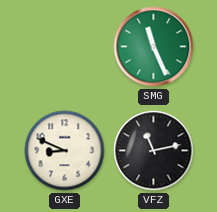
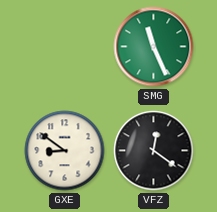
GXE: 8:49 -> 8:51 (65, 151)
VFZ: 11:13 -> 12:21 (154, 151)
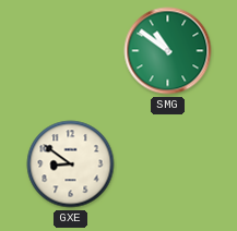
SMG: 11:26 -> 10:51 (168, 51)
VFZ: 12:21 -> none (154, 151)
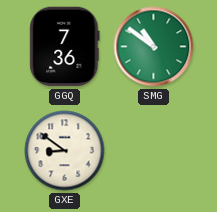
GGQ: none -> 7:36 (65, 47)
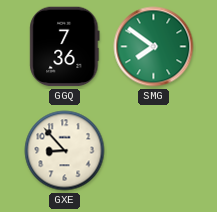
SMG: 10:51 -> 7:51 (154, 47)
GXE: 8:51 -> 8:53 (65, 151)
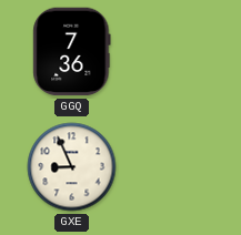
SMG: 7:51 -> none (154, 47)
GXE: 8:53 -> 8:56 (72, 167)
